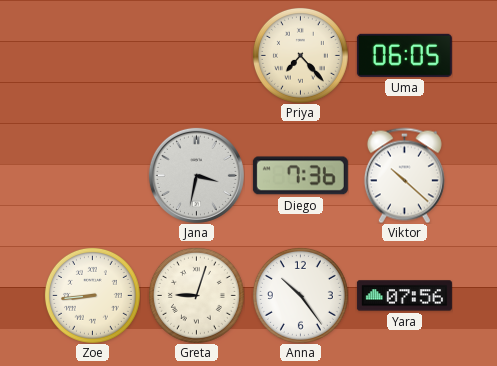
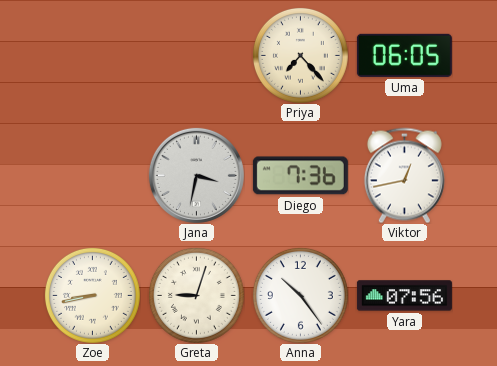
Viktor: 10:22 -> 12:43 (404, 175)
Zoe: 8:44 -> 8:43 (92, 295)
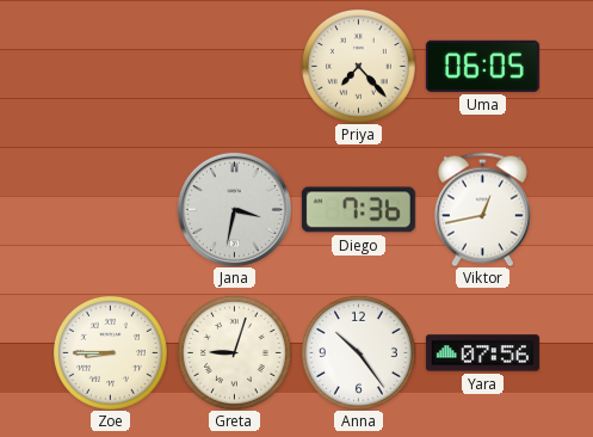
Zoe: 8:43 -> 8:45 (110, 352)
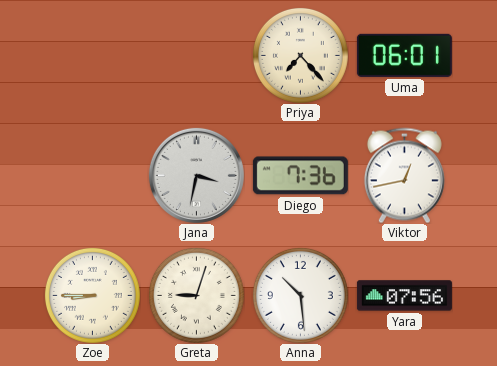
Uma: 06:05 -> 06:01 (404, 55)
Anna: 10:24 -> 10:29 (300, 295)
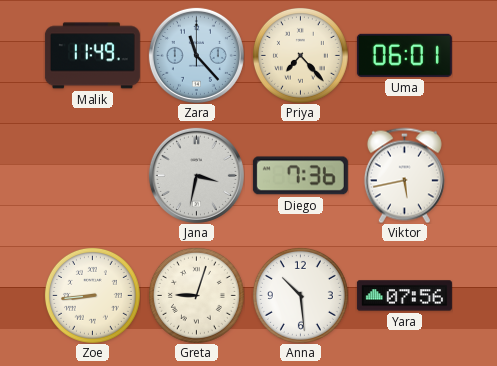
Malik: none -> 11:49 (92, 56)
Zara: none -> 11:23 (196, 55)
Viktor: 12:43 -> 5:43 (404, 175)
Zoe: 8:45 -> 8:44 (92, 295)
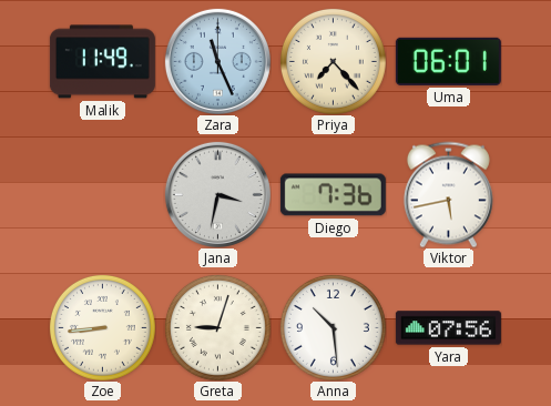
Zara: 11:23 -> 11:26 (217, 61)
